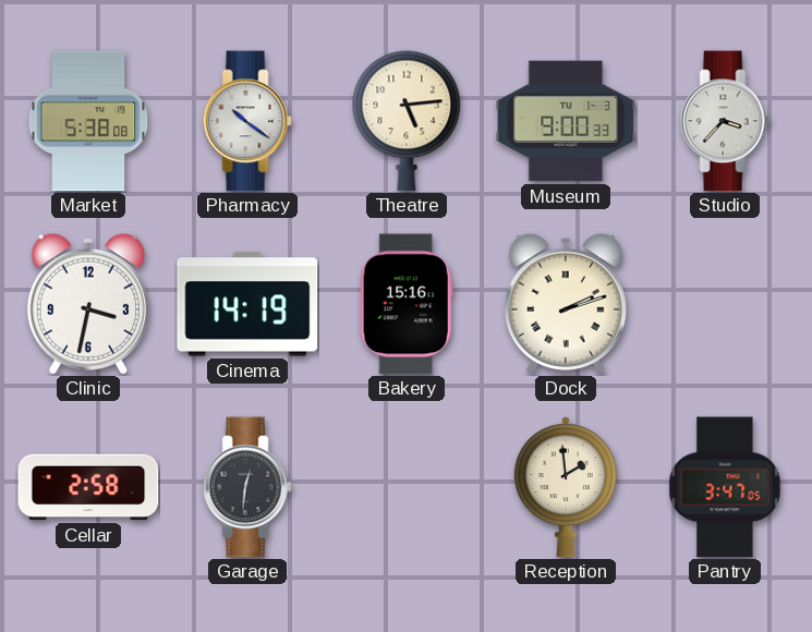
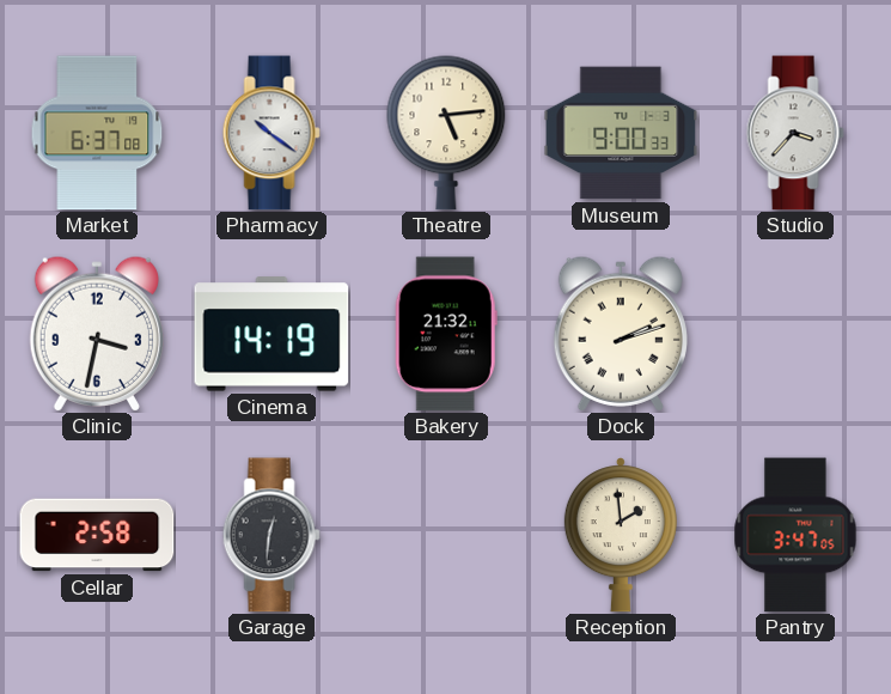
Market: 5:38 -> 6:37 (97, 133)
Bakery: 15:16 -> 21:32 (446, 334)
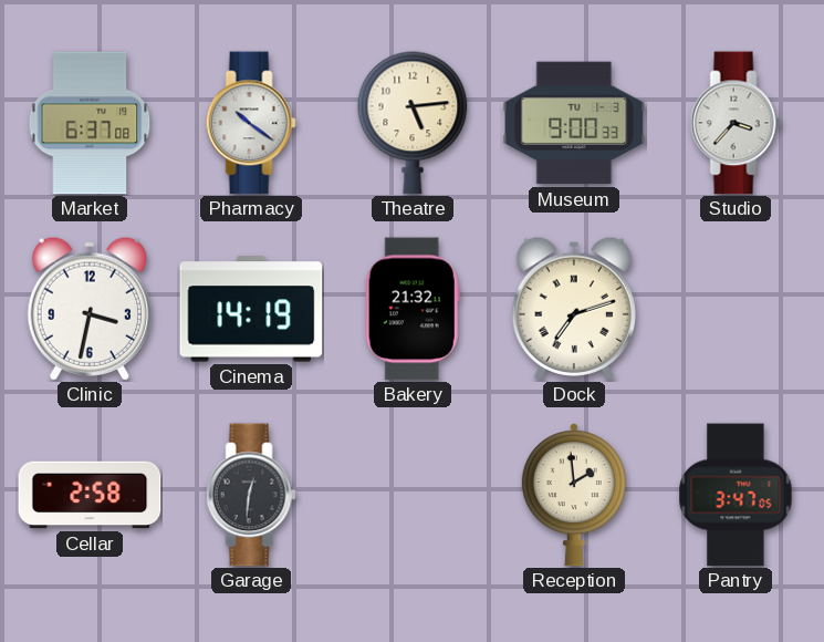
Dock: 2:12 -> 7:12 (574, 309)
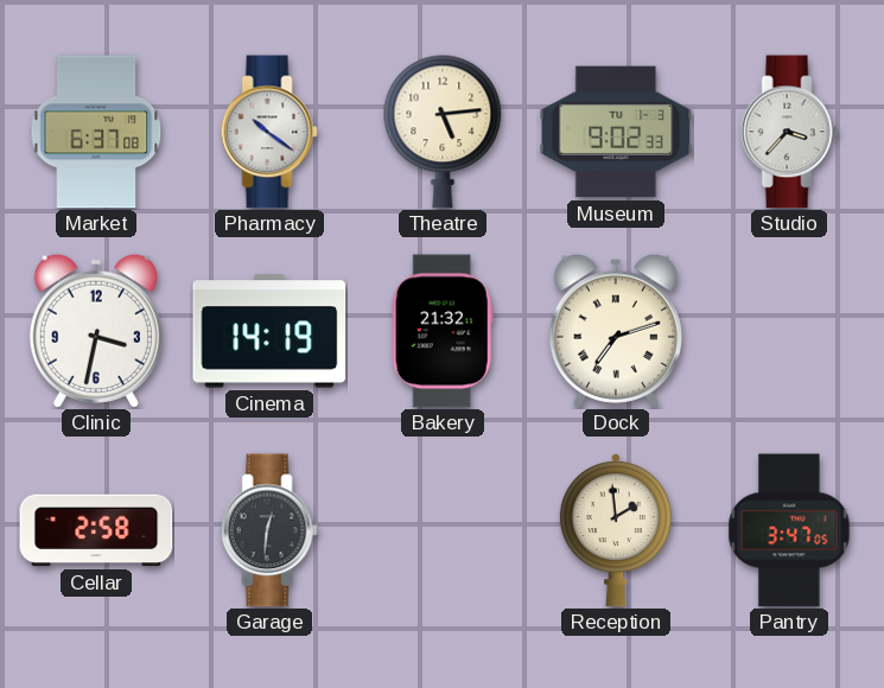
Museum: 9:00 -> 9:02 (616, 132)
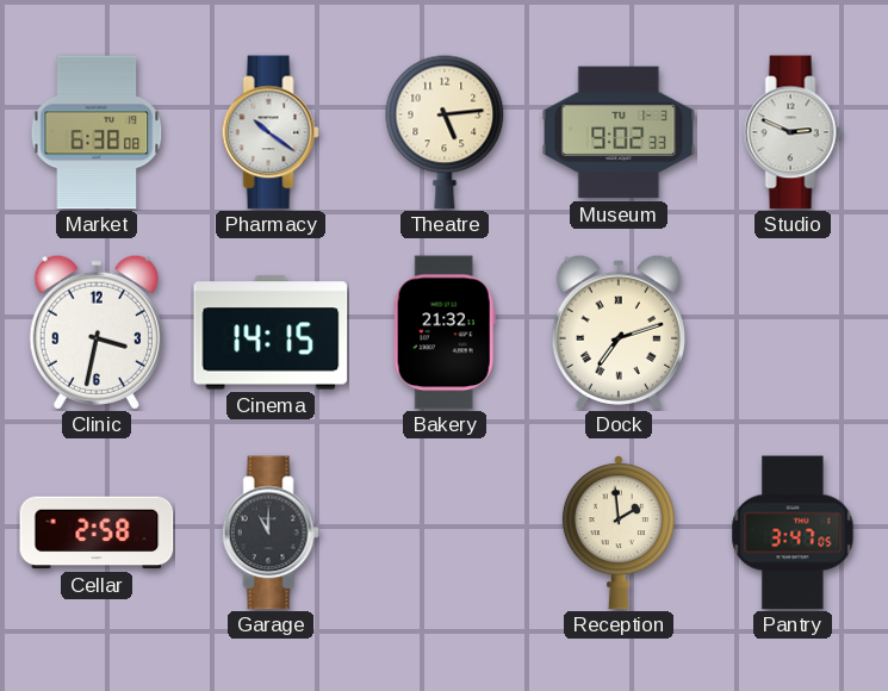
Market: 6:37 -> 6:38 (97, 132)
Studio: 3:37 -> 2:49 (793, 132)
Cinema: 14:19 -> 14:15 (271, 332)
Garage: 12:31 -> 11:00 (271, 533)
